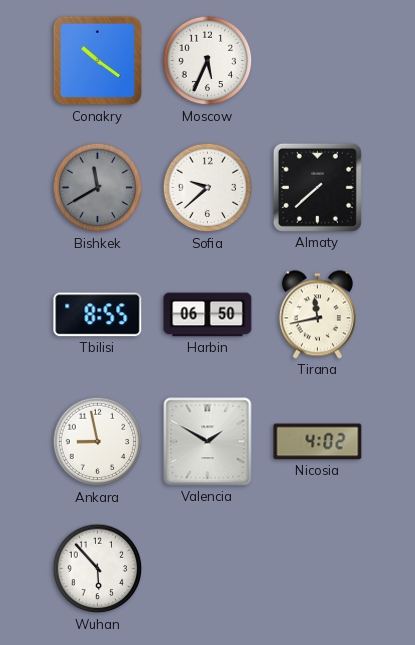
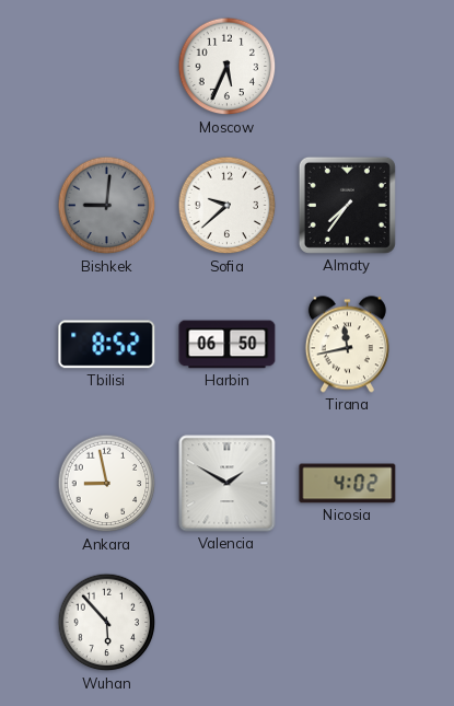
Conakry: 10:21 -> none (98, 61)
Bishkek: 11:40 -> 9:01 (107, 206)
Almaty: 7:38 -> 7:36 (347, 205)
Tbilisi: 8:55 -> 8:52 (107, 345)
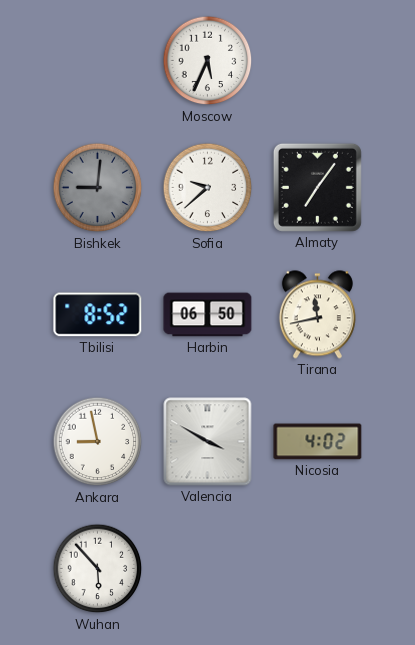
Almaty: 7:36 -> 7:06 (317, 187)
Valencia: 1:50 -> 3:50 (208, 442)
